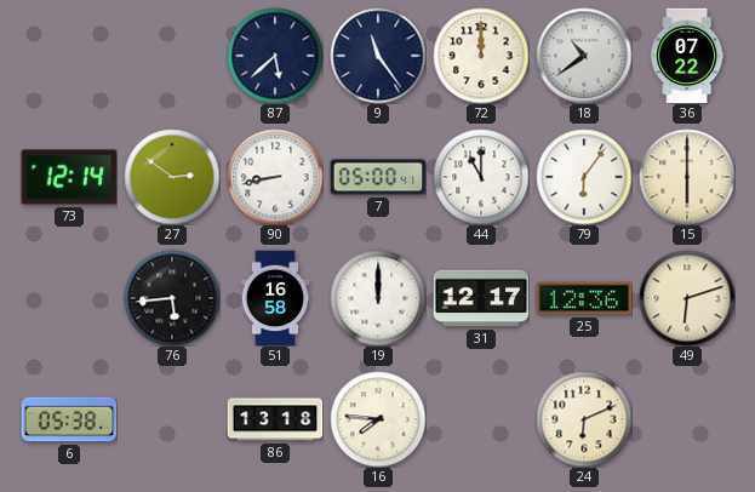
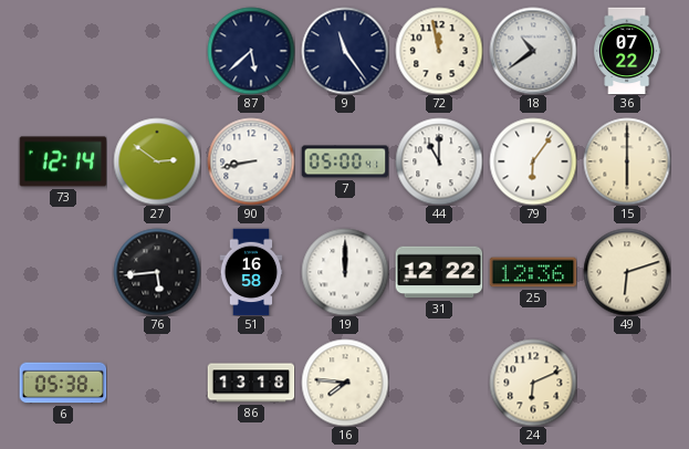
72: 12:00 -> 11:58 (439, 51)
31: 12:17 -> 12:22 (439, 272)
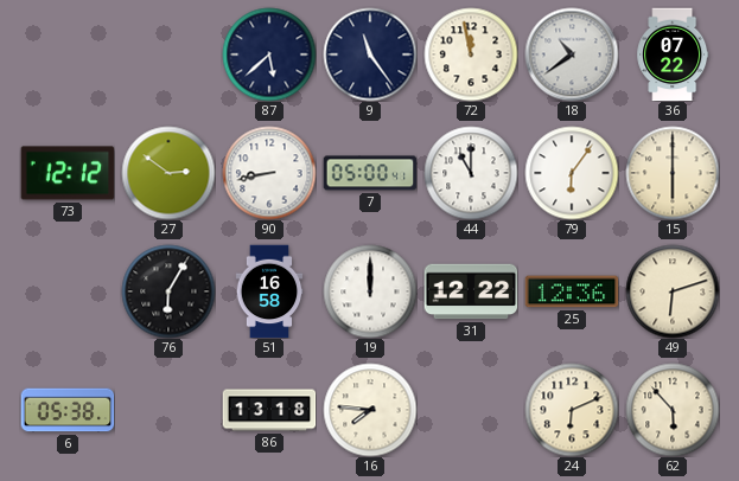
73: 12:14 -> 12:12 (68, 173)
76: 5:44 -> 6:05 (168, 291)
62: none -> 5:53 (673, 410)
